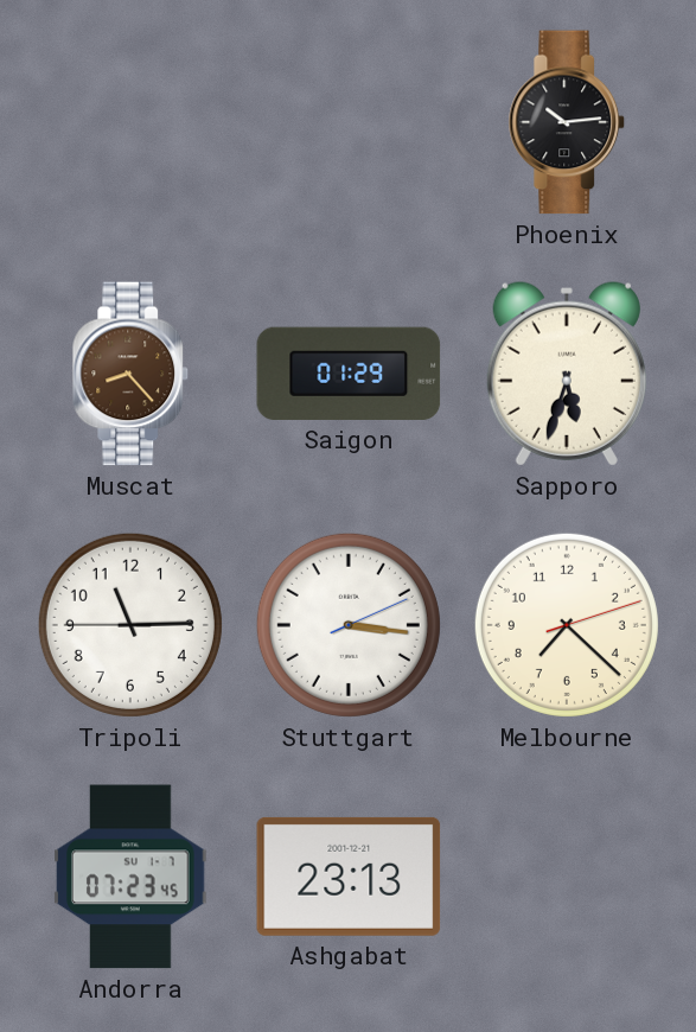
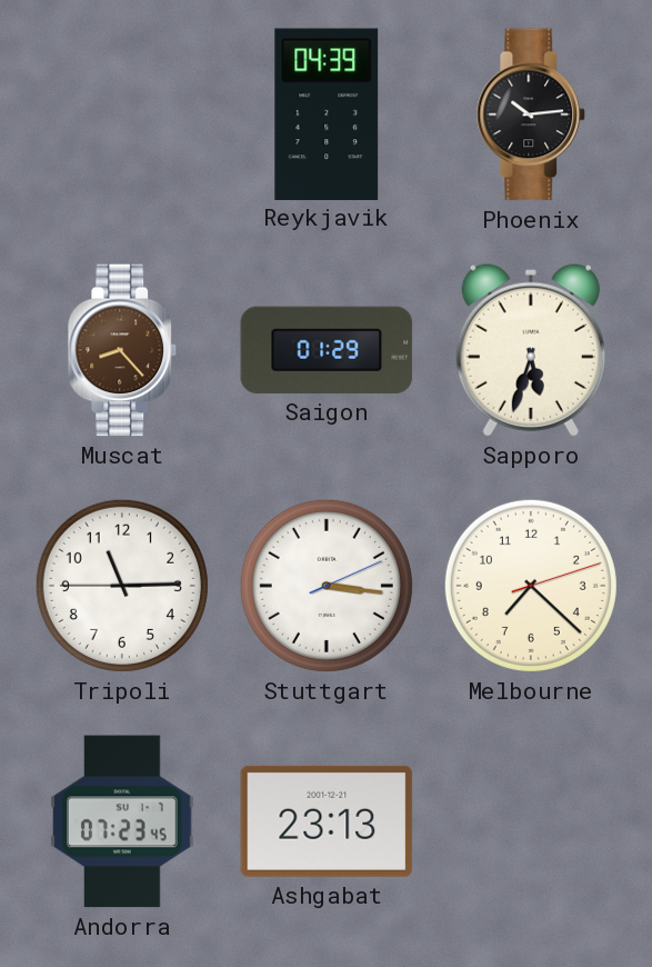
Reykjavik: none -> 04:39 (327, 113)
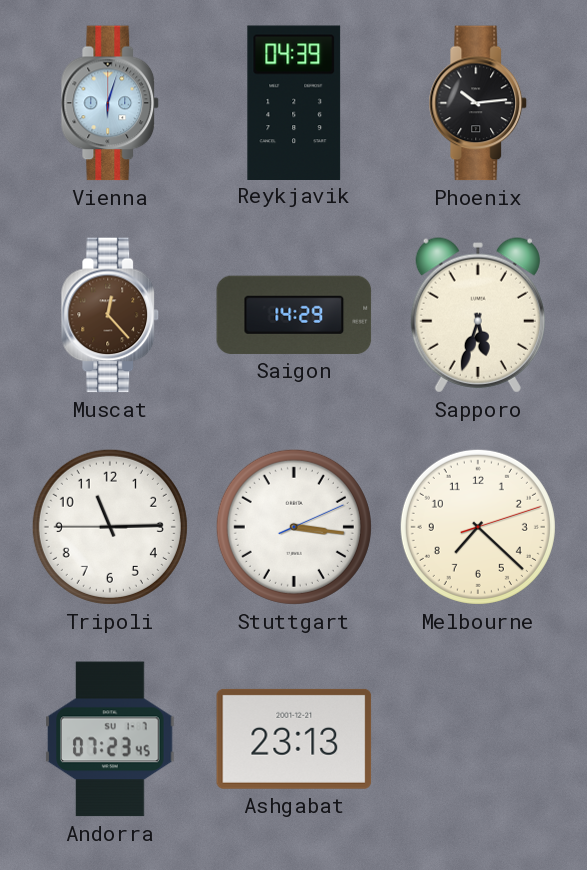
Vienna: none -> 6:03 (110, 103)
Muscat: 8:23 -> 12:23 (110, 315)
Saigon: 01:29 -> 14:29 (294, 315)
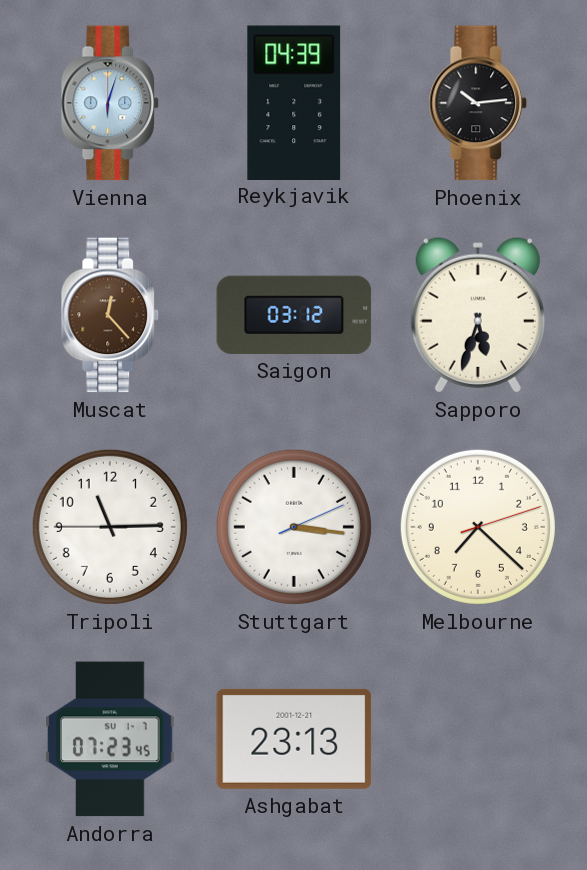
Saigon: 14:29 -> 03:12 (294, 315)
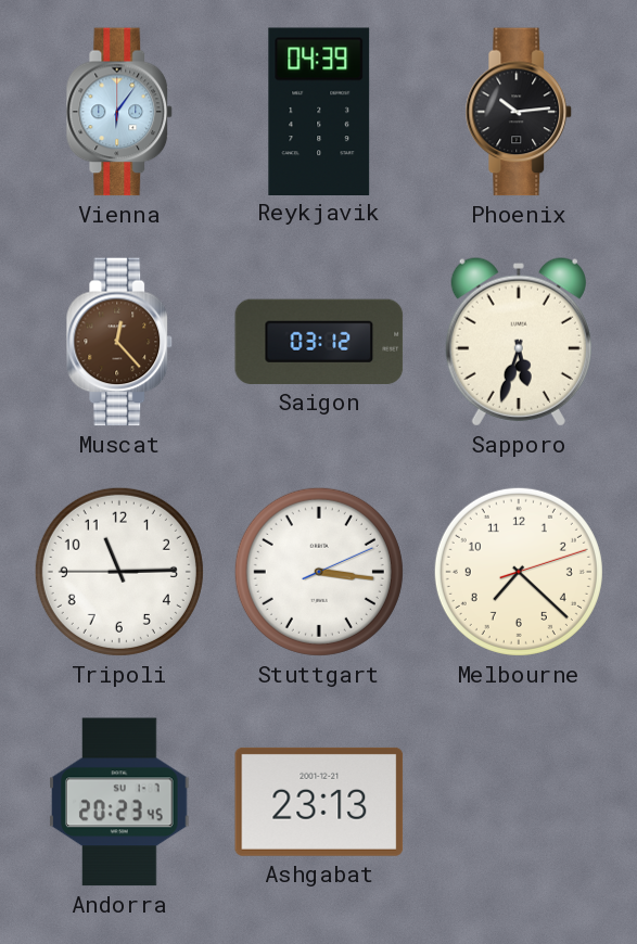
Vienna: 6:03 -> 6:06 (119, 112)
Andorra: 07:23 -> 20:23 (119, 802)
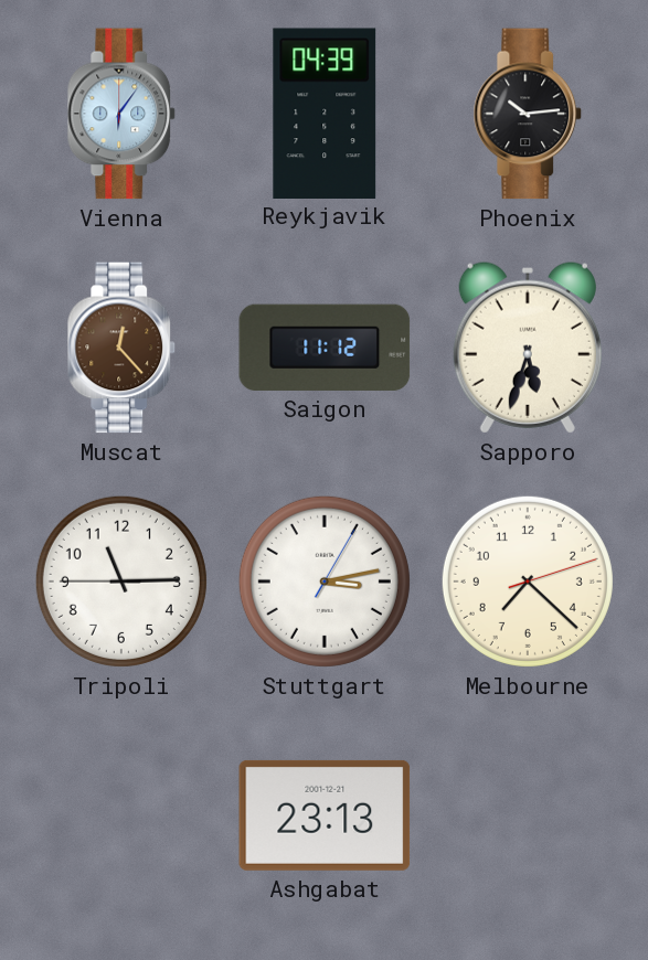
Saigon: 03:12 -> 11:12 (325, 348)
Stuttgart: 3:16 -> 3:13 (325, 582)
Andorra: 20:23 -> none (119, 802)
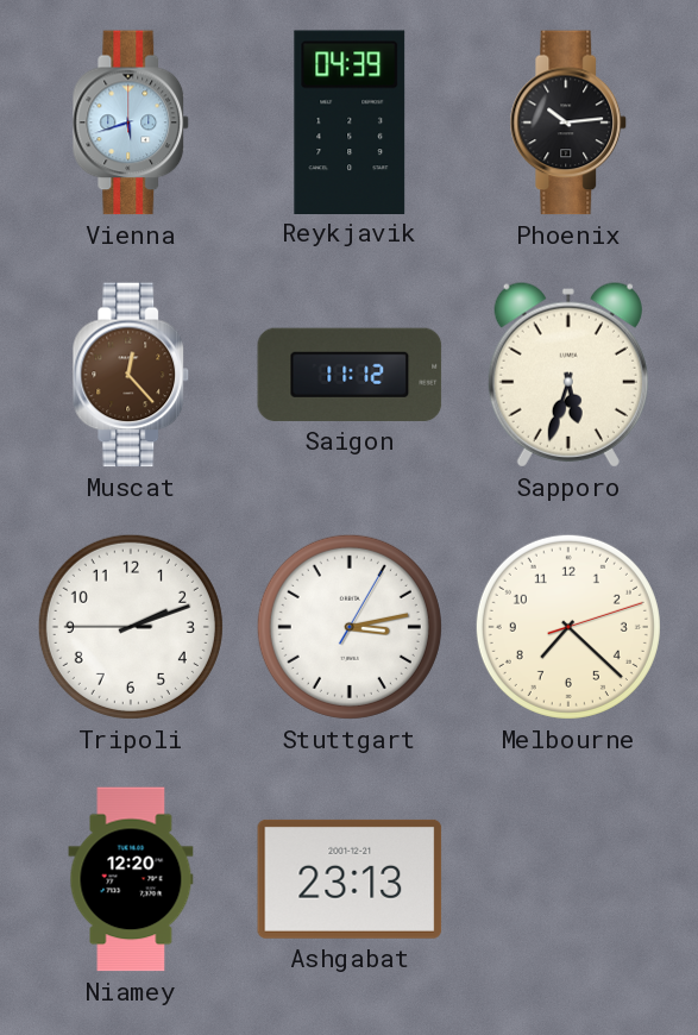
Vienna: 6:06 -> 5:42 (131, 123)
Tripoli: 11:14 -> 2:11 (131, 627)
Niamey: none -> 12:20 (131, 879)
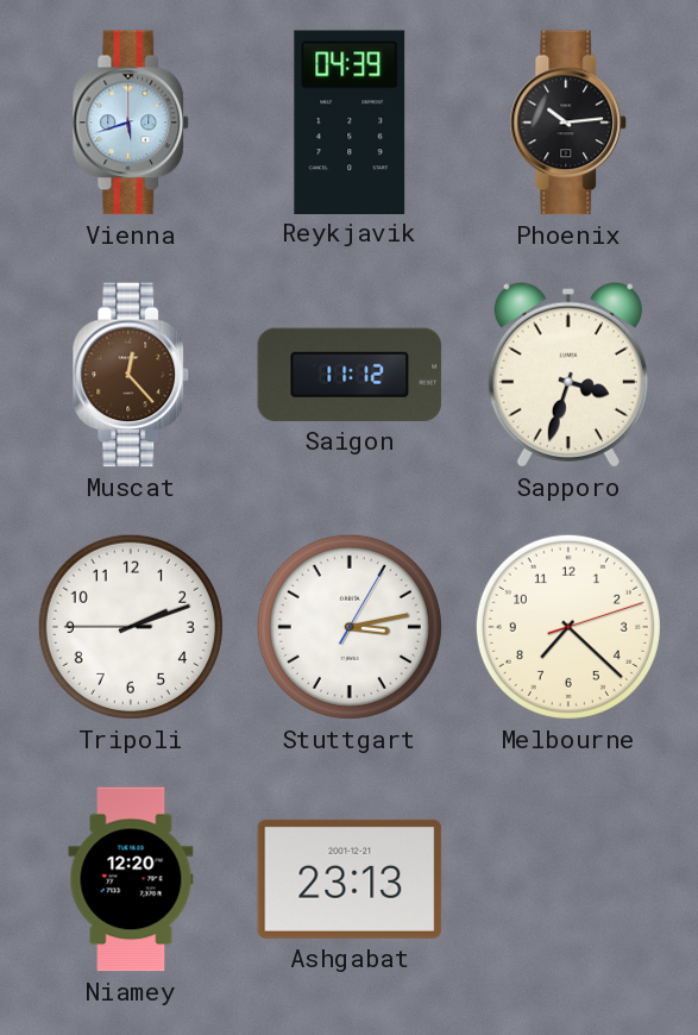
Sapporo: 5:33 -> 3:33 (568, 375)
